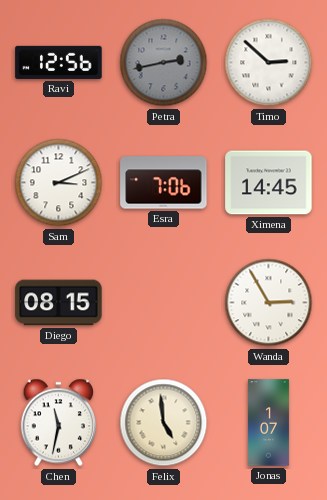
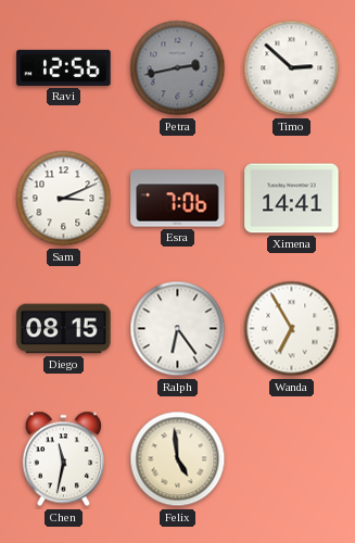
Ximena: 14:45 -> 14:41 (292, 199)
Ralph: none -> 6:24 (178, 329)
Wanda: 2:55 -> 6:55 (292, 329)
Jonas: 1:07 -> none (268, 423)
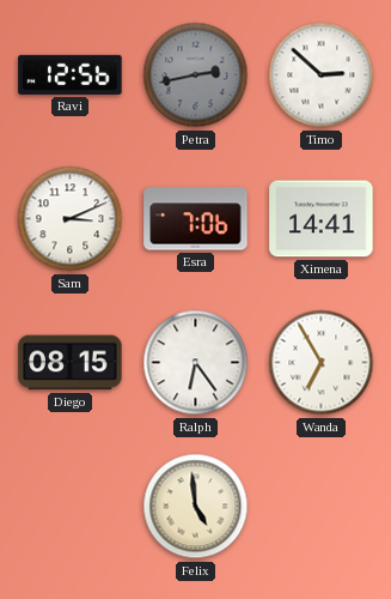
Chen: 11:32 -> none (63, 459)
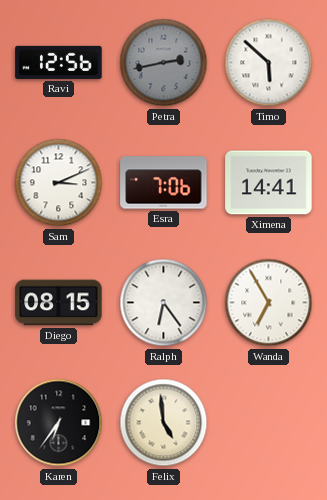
Timo: 2:52 -> 5:52 (269, 63)
Karen: none -> 6:36 (59, 423)
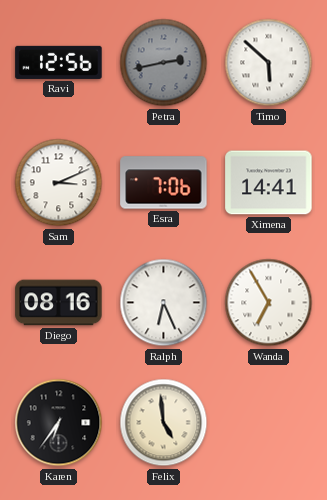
Diego: 08:15 -> 08:16 (59, 303)
Ralph: 6:24 -> 6:26 (164, 303)
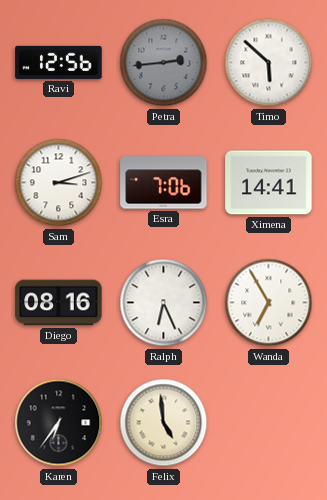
Petra: 2:43 -> 2:44 (164, 63)
Sam: 3:11 -> 3:12 (59, 183)
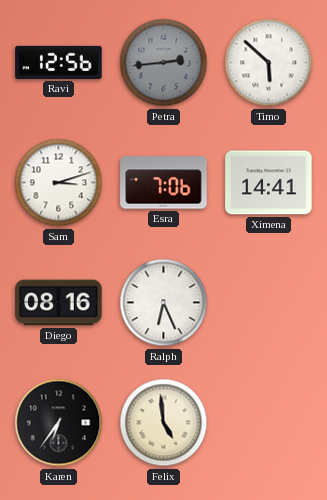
Wanda: 6:55 -> none (269, 303)
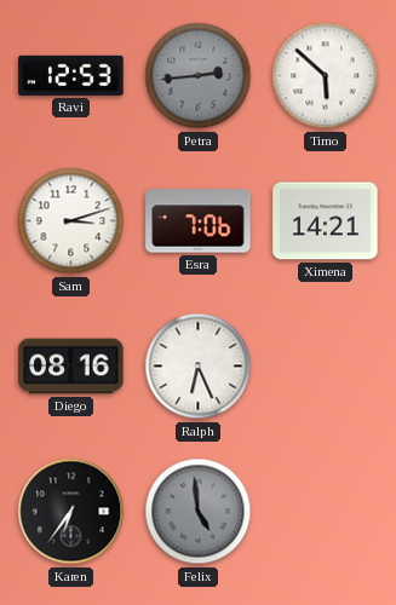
Ravi: 12:56 -> 12:53 (71, 75)
Ximena: 14:41 -> 14:21 (326, 221)
Felix dial: cream -> grey (199, 512)
